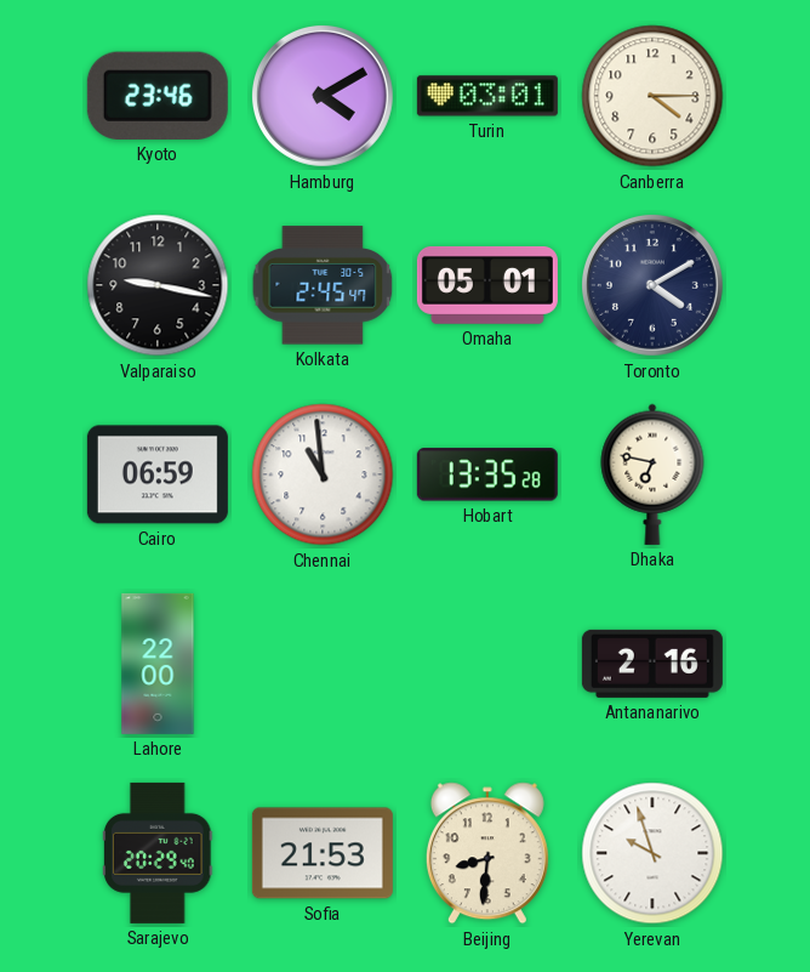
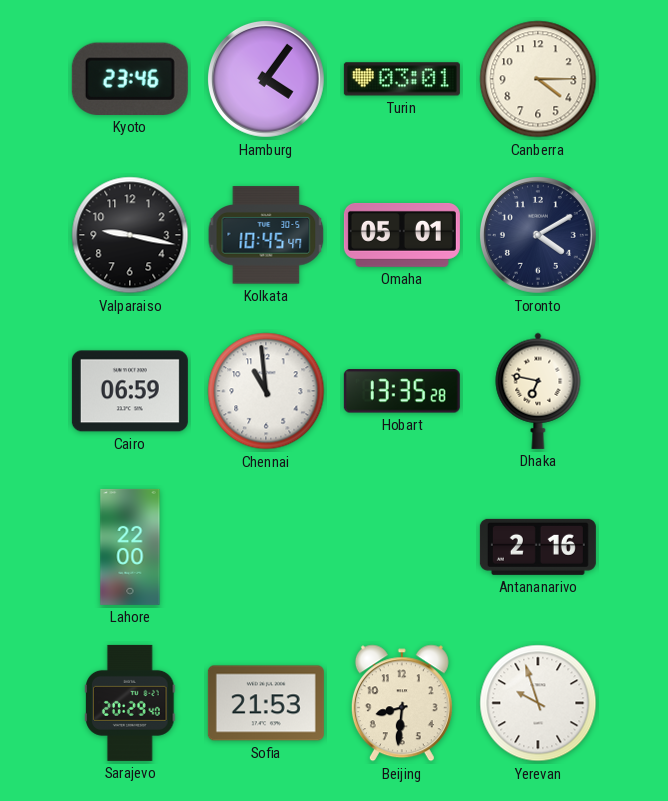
Hamburg: 4:10 -> 4:06 (266, 79)
Kolkata: 2:45 -> 10:45 (266, 235)
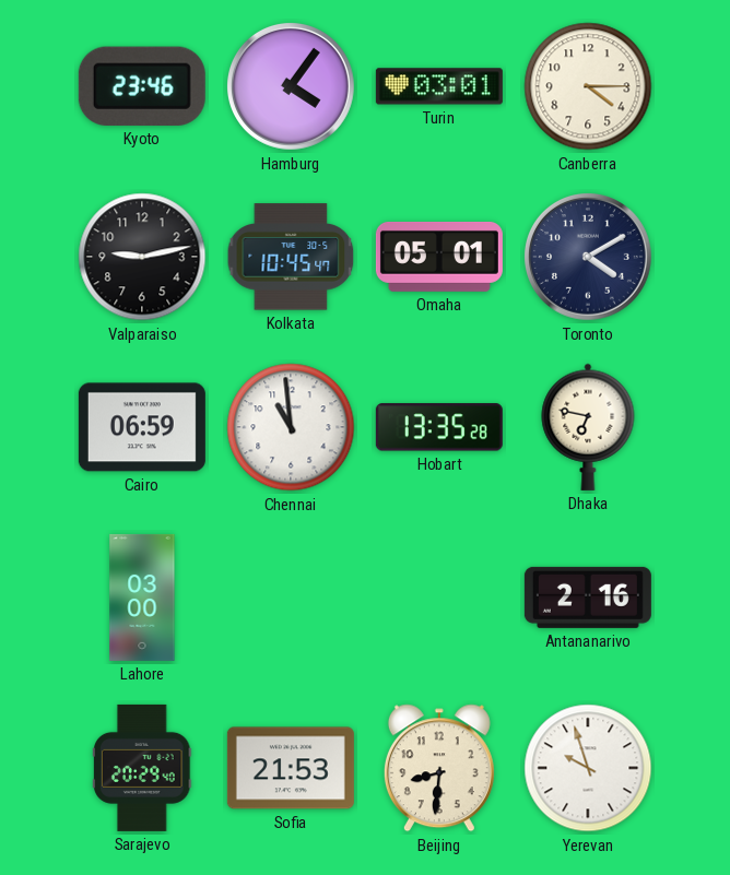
Valparaiso: 9:17 -> 9:13 (142, 257)
Lahore: 22:00 -> 03:00 (142, 598)
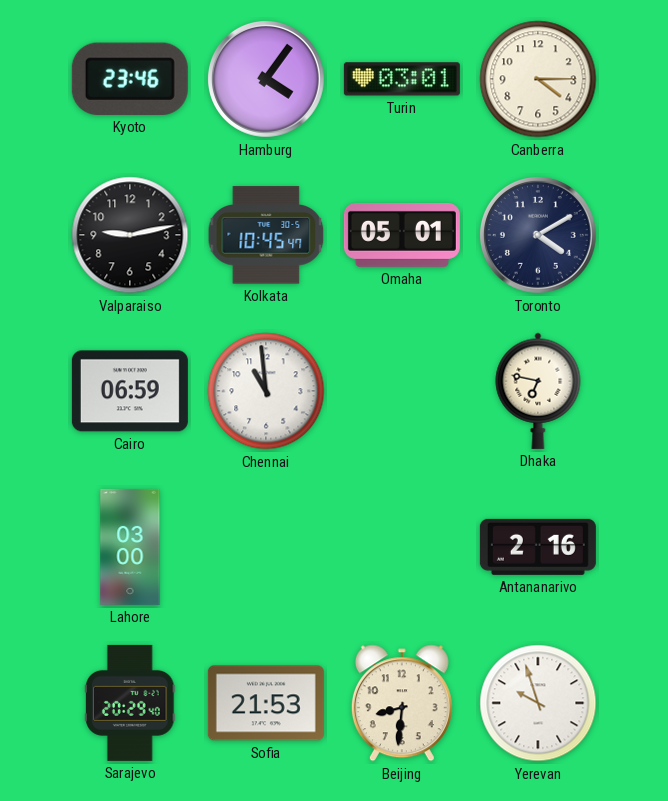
Hobart: 13:35 -> none (439, 427)
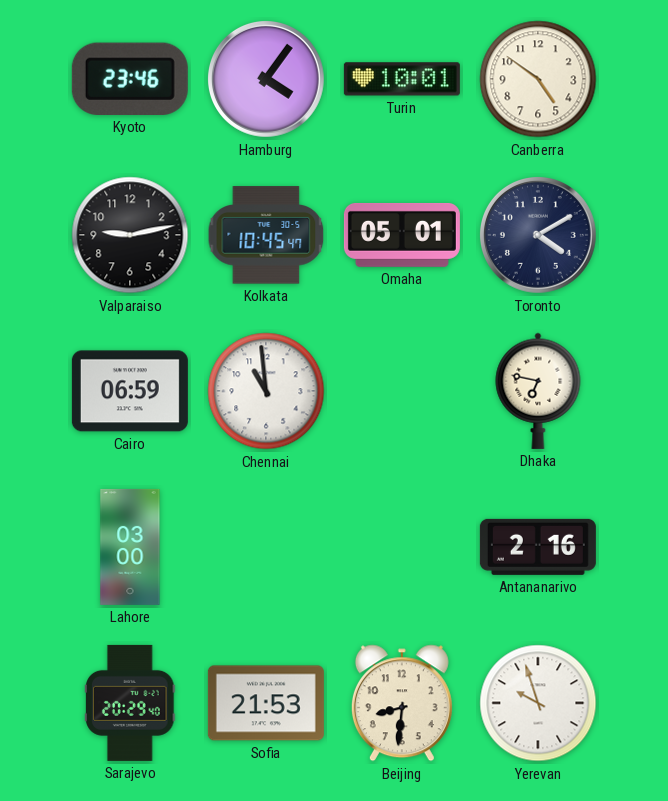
Turin: 03:01 -> 10:01 (402, 79)
Canberra: 4:15 -> 4:51 (538, 79)
